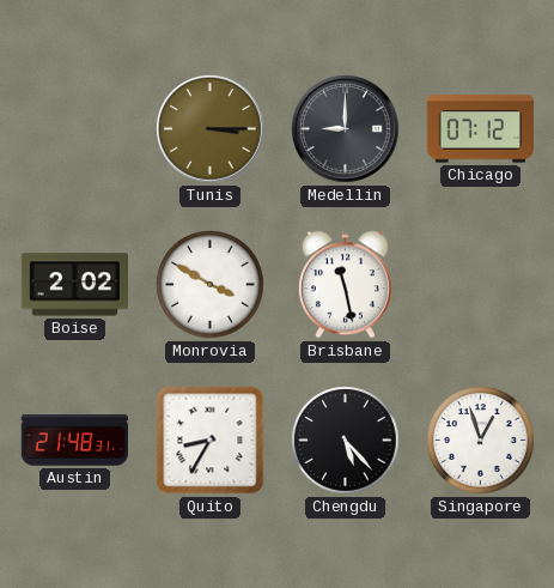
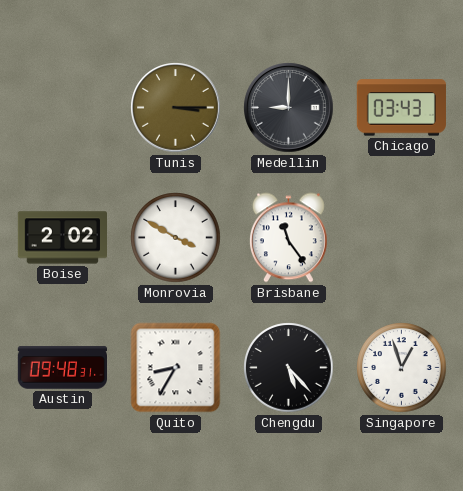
Chicago: 07:12 -> 03:43 (401, 108)
Brisbane: 11:28 -> 11:24 (288, 238)
Austin: 21:48 -> 09:48 (62, 368)
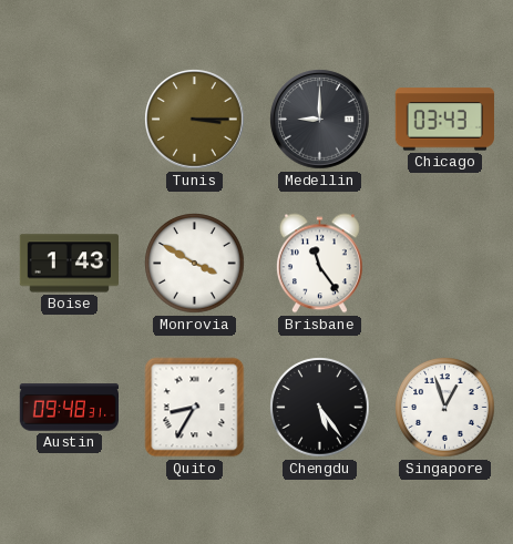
Boise: 2:02 -> 1:43 (69, 264)
Chengdu: 5:23 -> 5:24 (320, 408)
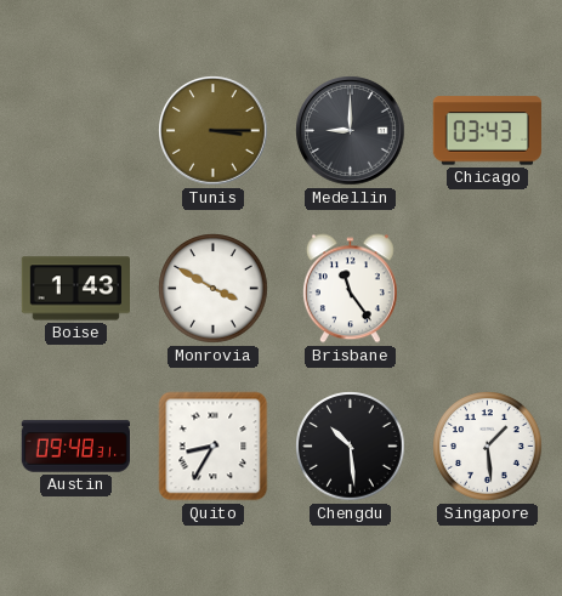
Chengdu: 5:24 -> 10:29 (351, 447)
Singapore: 12:57 -> 1:29 (488, 447)
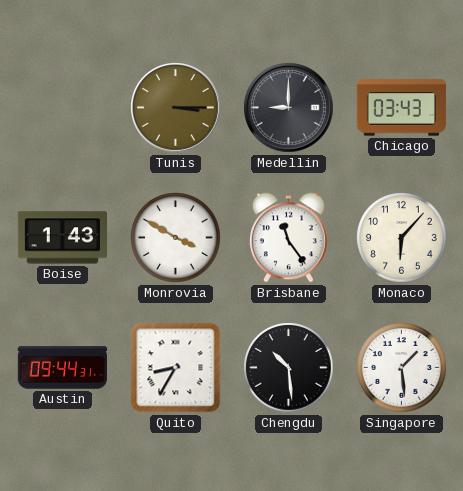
Monaco: none -> 6:07 (402, 238)
Austin: 09:48 -> 09:44 (62, 368)
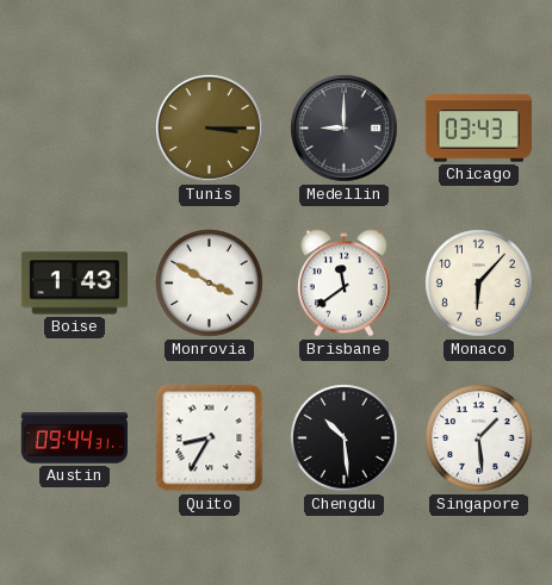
Brisbane: 11:24 -> 11:39 (343, 284)
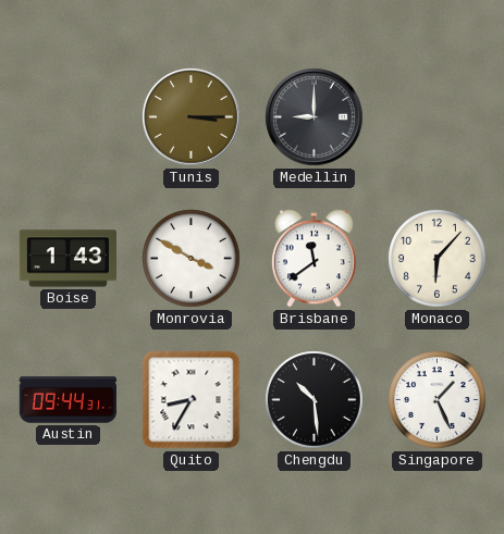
Chicago: 03:43 -> none (478, 129)
Singapore: 1:29 -> 1:26 (438, 400)
